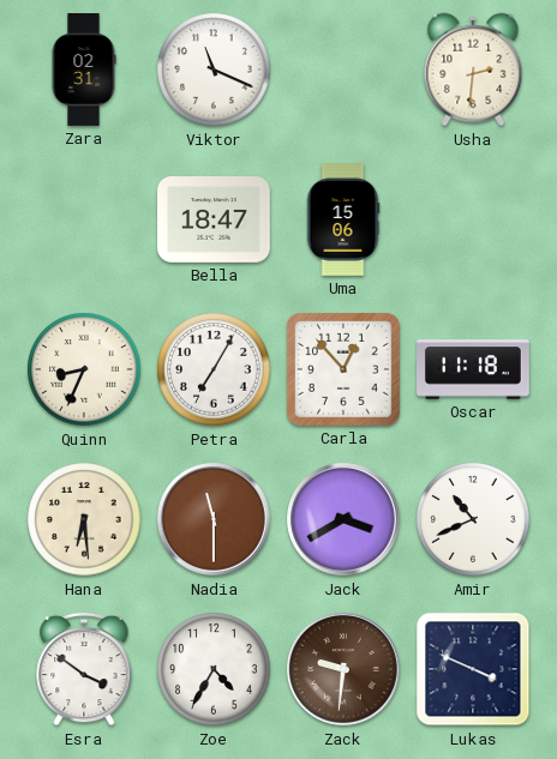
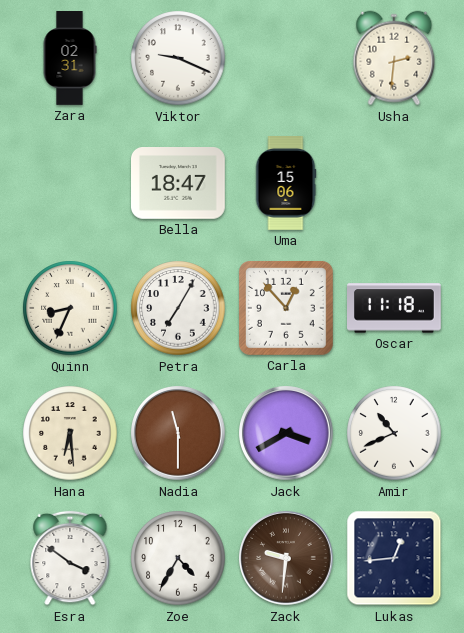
Viktor: 11:19 -> 9:19 (178, 58)
Lukas: 3:49 -> 12:44 (394, 558)
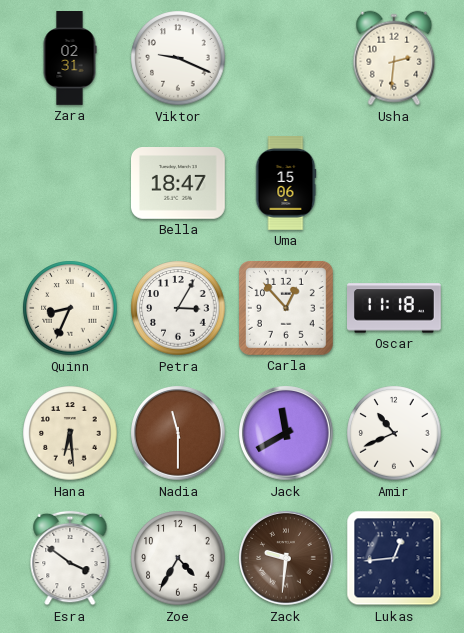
Petra: 7:05 -> 3:05 (178, 308)
Jack: 3:40 -> 11:40 (287, 434)
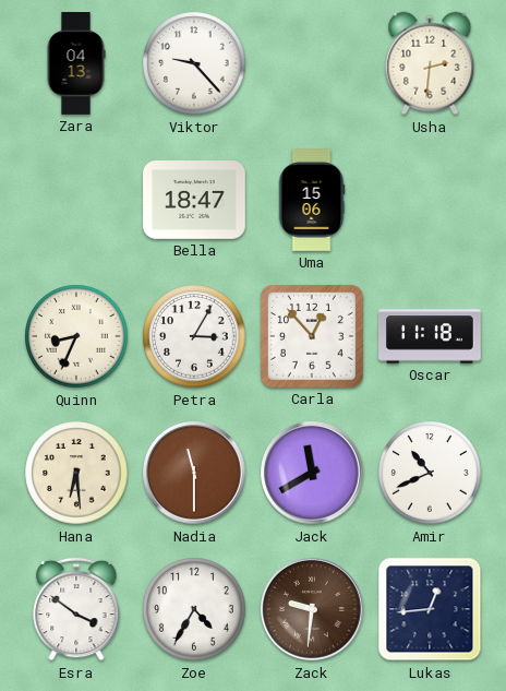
Zara: 02:31 -> 04:13 (76, 64)
Viktor: 9:19 -> 9:23 (194, 63)
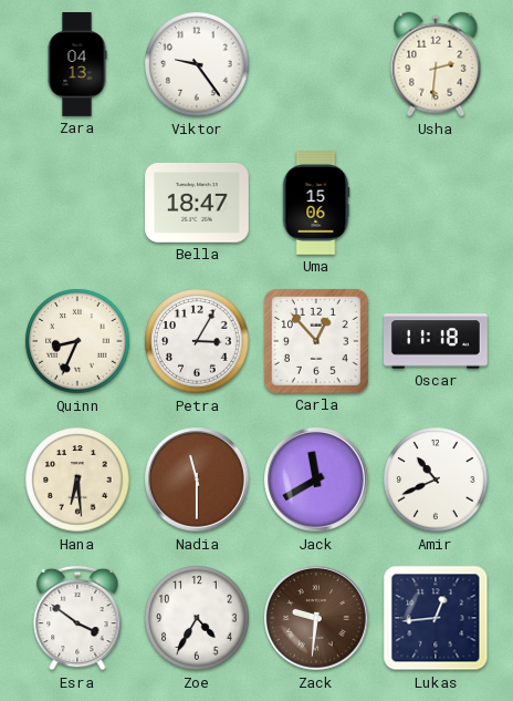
Viktor: 9:23 -> 9:24 (197, 64)
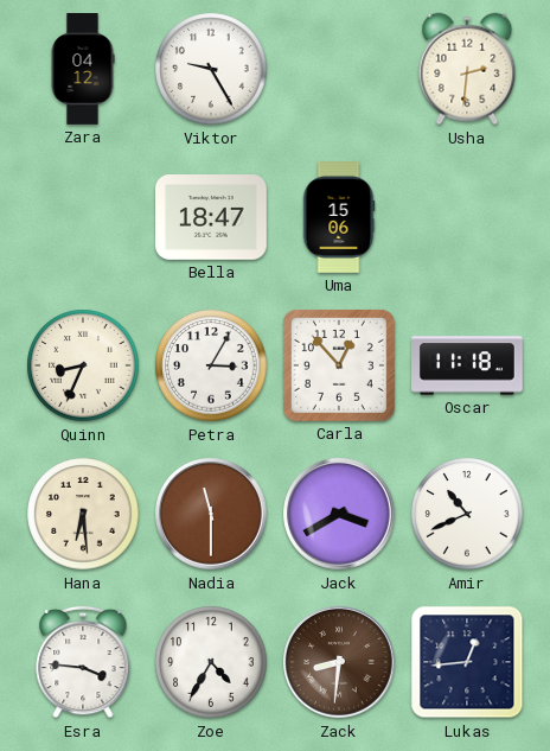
Zara: 04:13 -> 04:12 (83, 70)
Viktor: 9:24 -> 9:25 (211, 69)
Jack: 11:40 -> 3:40 (340, 515)
Esra: 3:51 -> 3:46 (83, 662)
Zack: 9:31 -> 8:31 (340, 663)
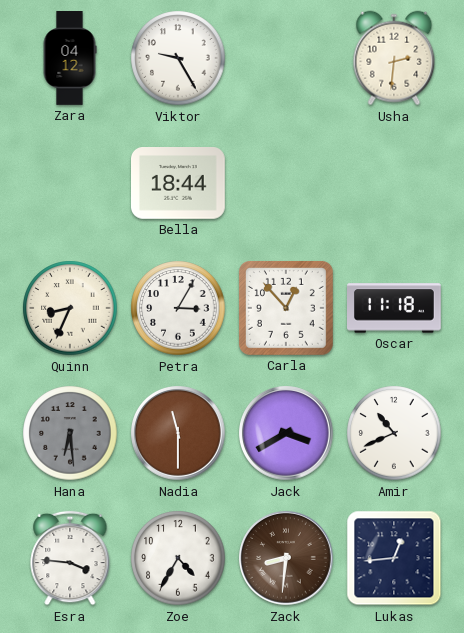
Bella: 18:47 -> 18:44 (179, 184)
Uma: 15:06 -> none (339, 218)
Hana dial: cream -> grey (70, 433)
